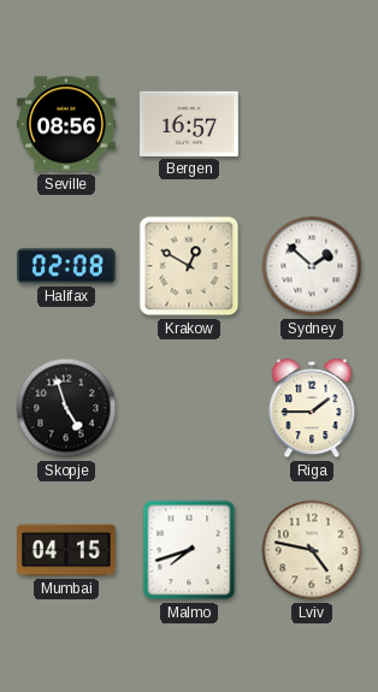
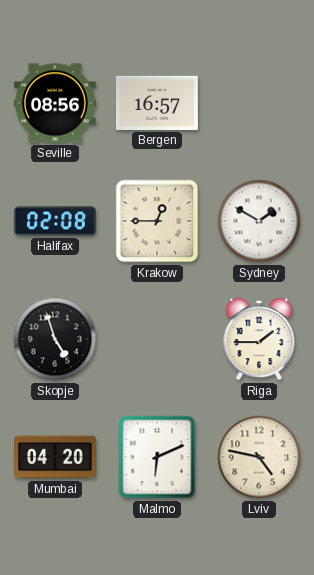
Krakow: 12:50 -> 12:45 (157, 221)
Sydney: 1:52 -> 1:50 (259, 221)
Mumbai: 04:15 -> 04:20 (56, 457)
Malmo: 7:42 -> 6:11 (157, 457)
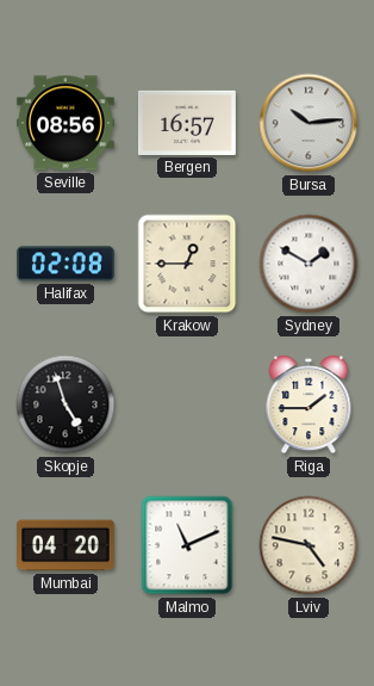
Bursa: none -> 10:14 (308, 123)
Malmo: 6:11 -> 11:11 (187, 545)
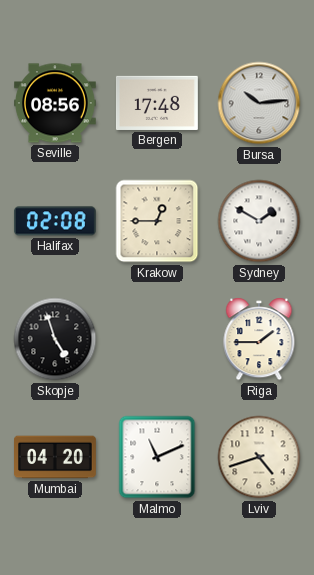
Bergen: 16:57 -> 17:48 (157, 103)
Lviv: 4:47 -> 4:42 (259, 457)
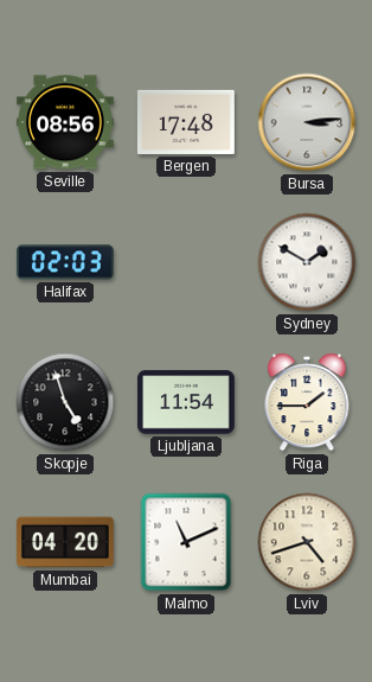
Bursa: 10:14 -> 3:14 (307, 122)
Halifax: 02:08 -> 02:03 (65, 262)
Krakow: 12:45 -> none (157, 221)
Ljubljana: none -> 11:54 (186, 402)
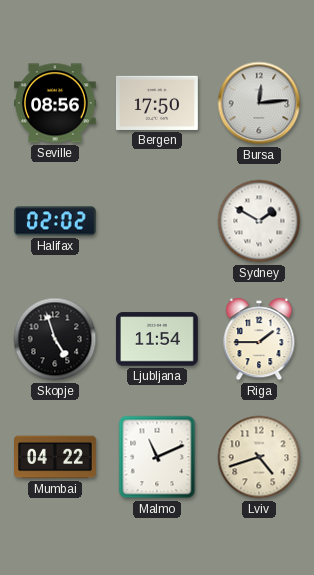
Bergen: 17:48 -> 17:50 (157, 103)
Bursa: 3:14 -> 12:14 (259, 103)
Halifax: 02:03 -> 02:02 (55, 221)
Mumbai: 04:20 -> 04:22 (56, 457)
